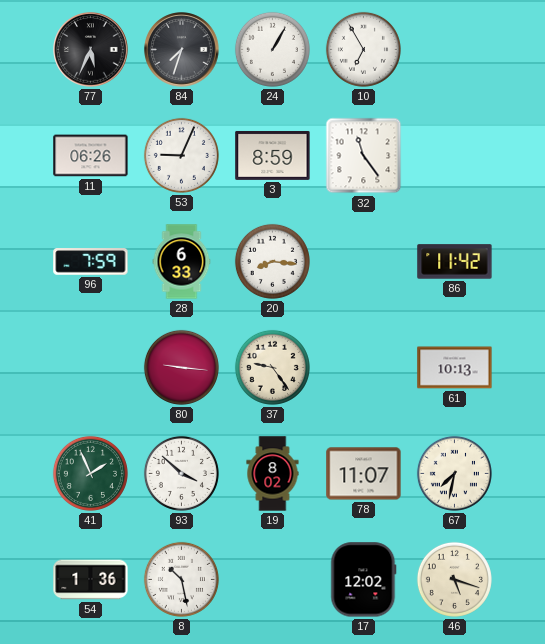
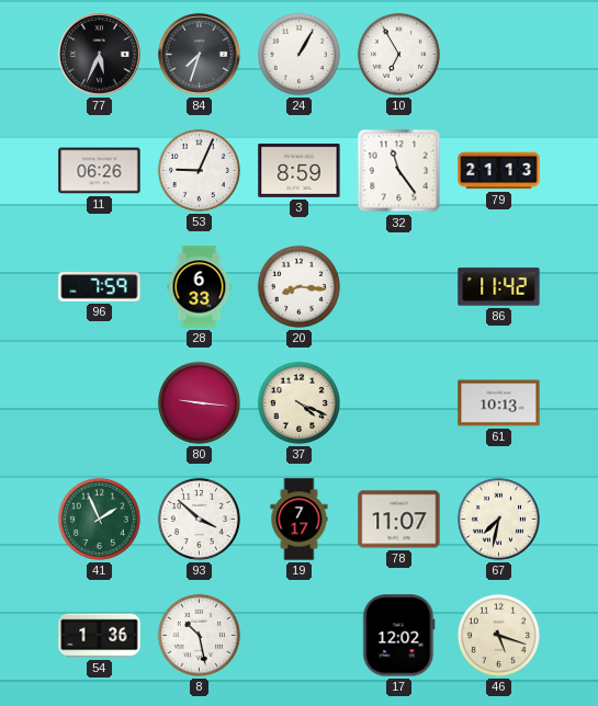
79: none -> 21:13 (499, 171)
37: 9:24 -> 4:19 (298, 402)
19: 8:02 -> 7:17 (300, 520)
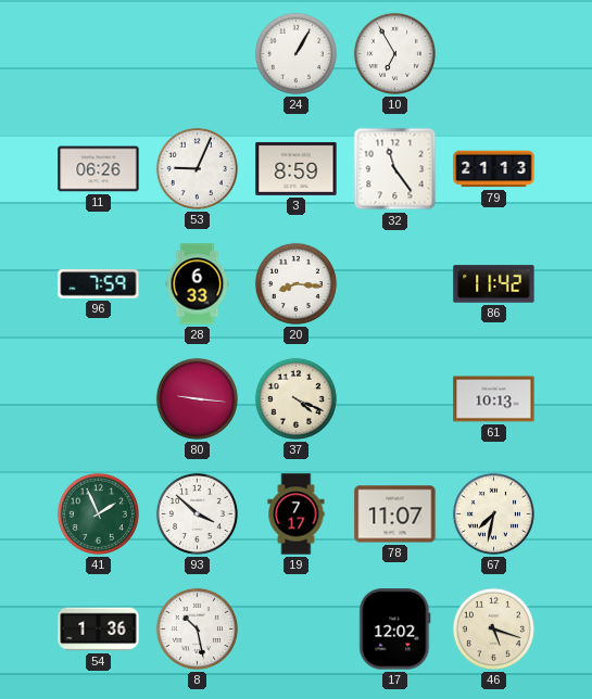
77: 5:34 -> none (100, 55)
84: 7:33 -> none (200, 55)
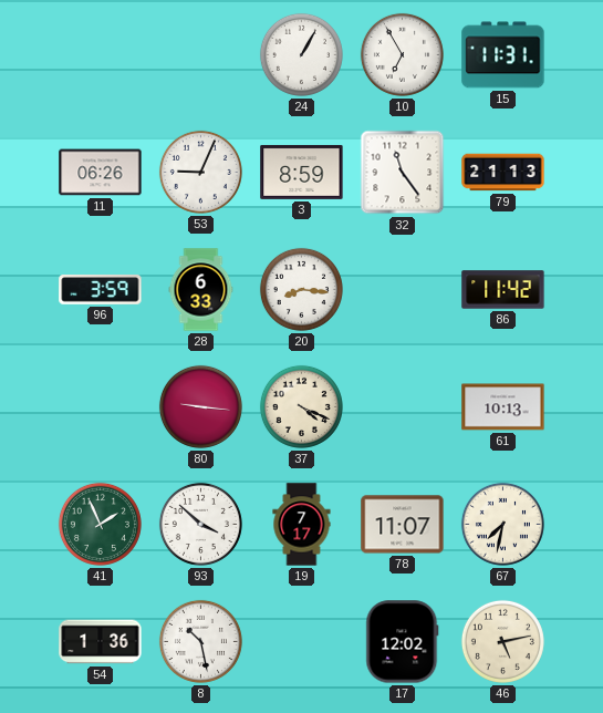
15: none -> 11:31 (503, 55)
96: 7:59 -> 3:59 (101, 290)
46: 5:18 -> 5:13 (502, 641)
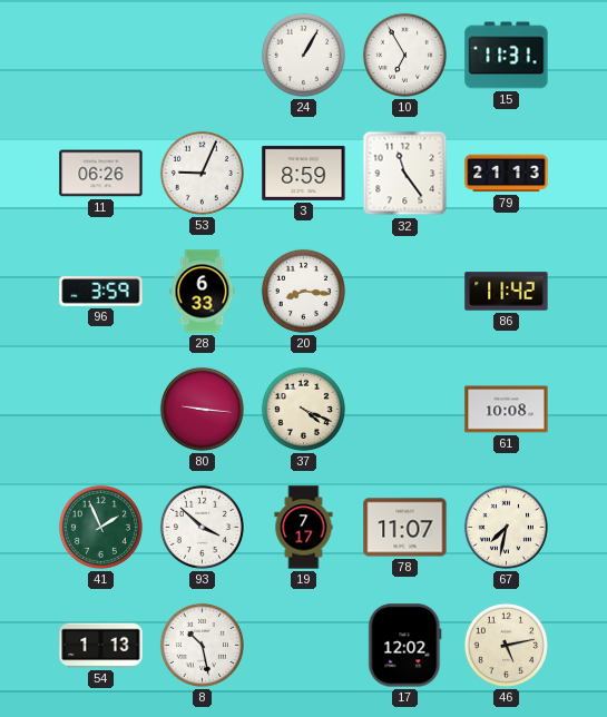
61: 10:13 -> 10:08 (507, 410)
54: 1:36 -> 1:13 (101, 646)
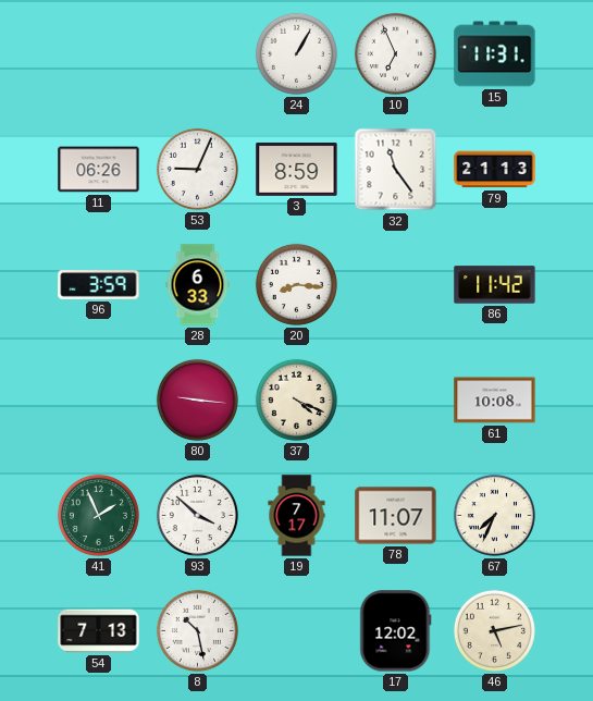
10: 6:55 -> 6:56 (395, 53)
67: 7:32 -> 7:34 (494, 515)
54: 1:13 -> 7:13 (99, 631)
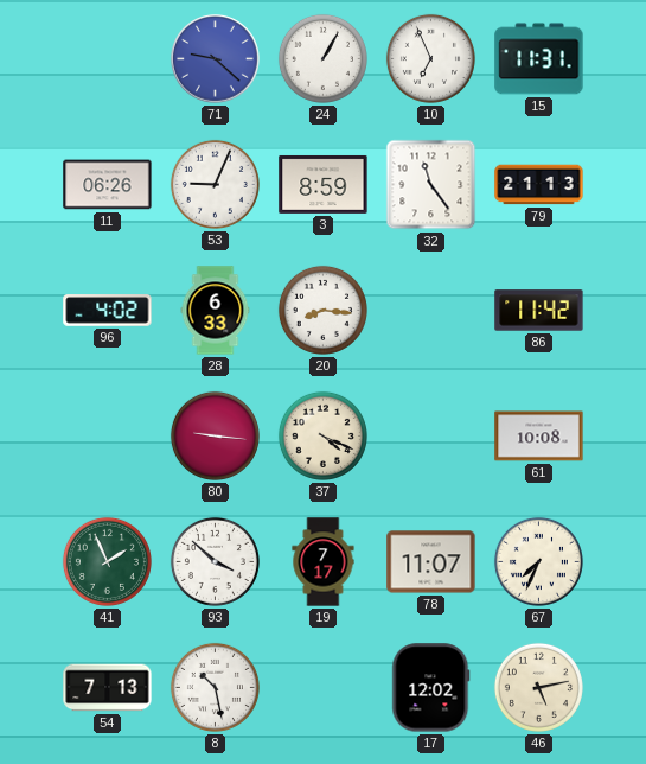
71: none -> 9:22 (216, 59)
96: 3:59 -> 4:02 (108, 311)
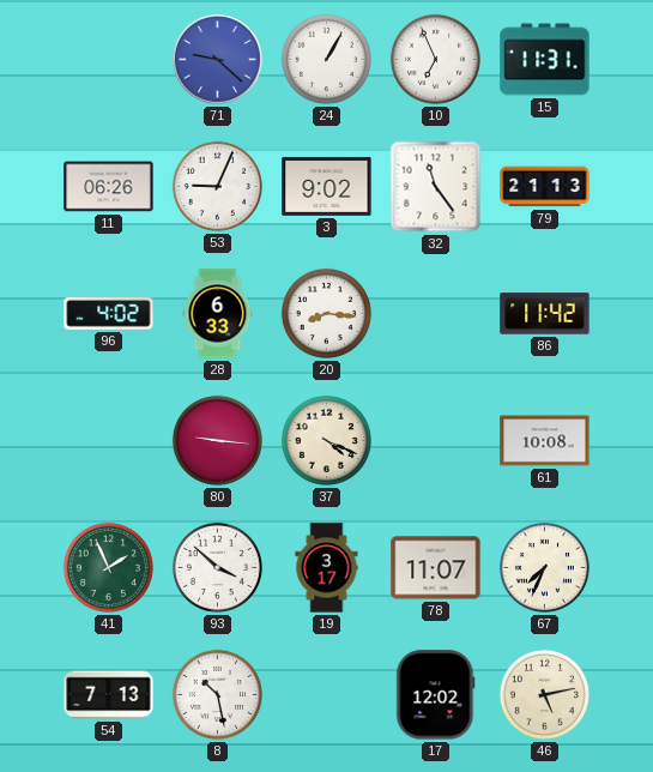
3: 8:59 -> 9:02 (327, 186)
19: 7:17 -> 3:17 (327, 568)
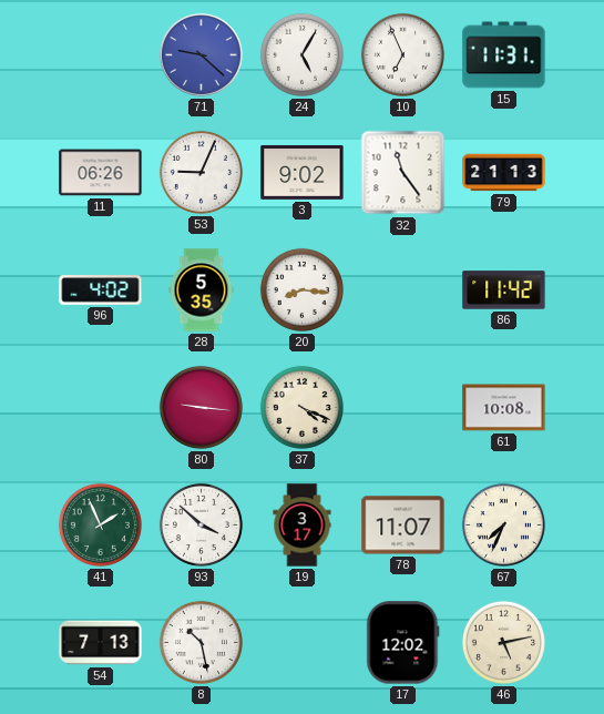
24: 1:05 -> 5:05 (301, 54)
28: 6:33 -> 5:35 (202, 290)
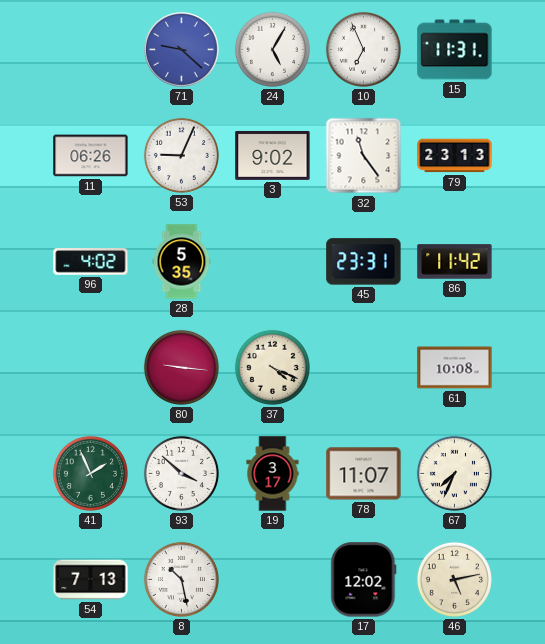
79: 21:13 -> 23:13 (455, 156)
20: 8:16 -> none (301, 289)
45: none -> 23:31 (364, 262)
